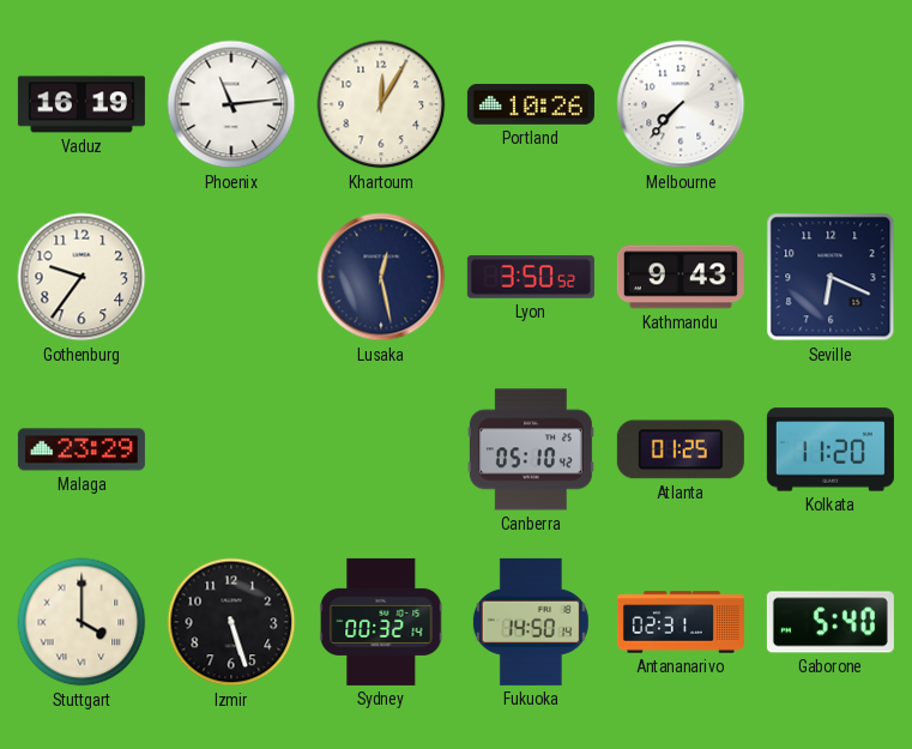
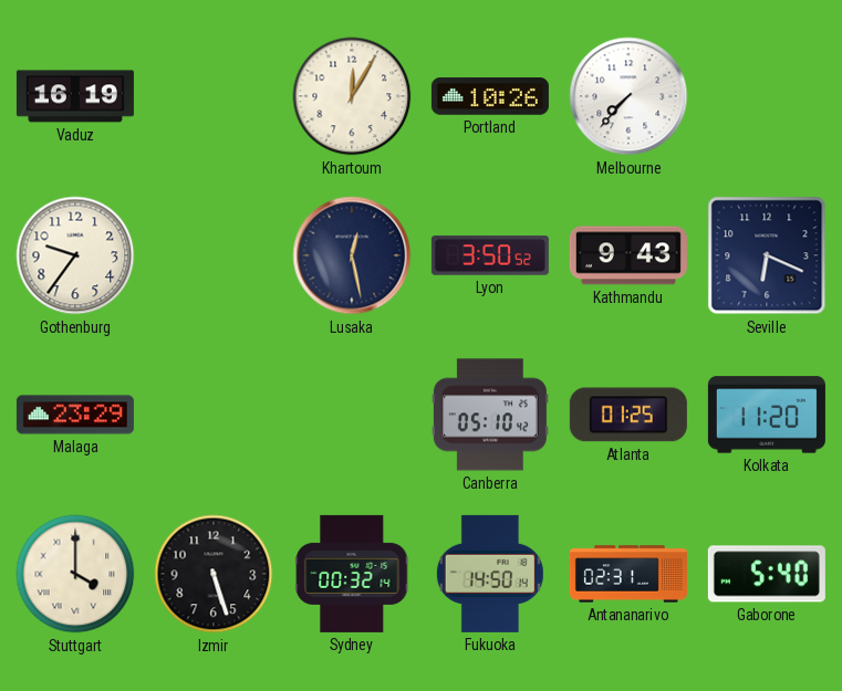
Phoenix: 11:14 -> none (231, 104)
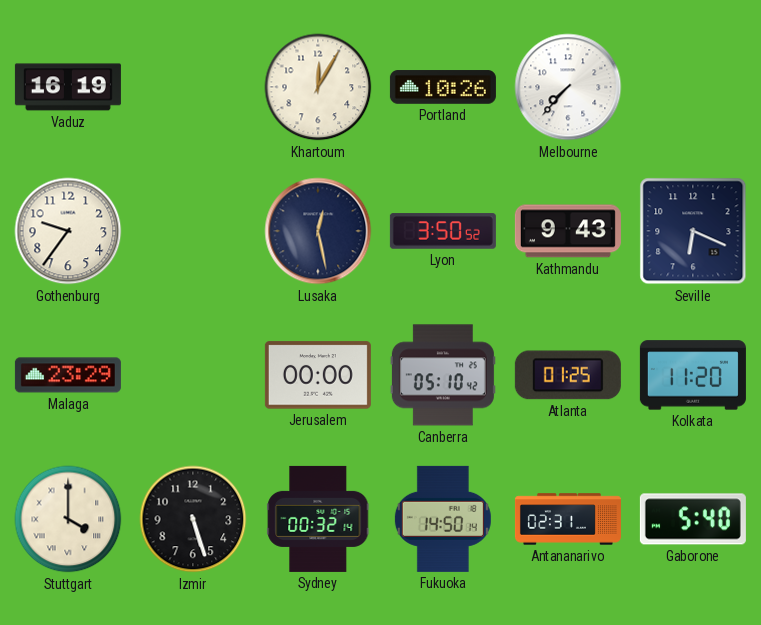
Jerusalem: none -> 00:00 (318, 375)
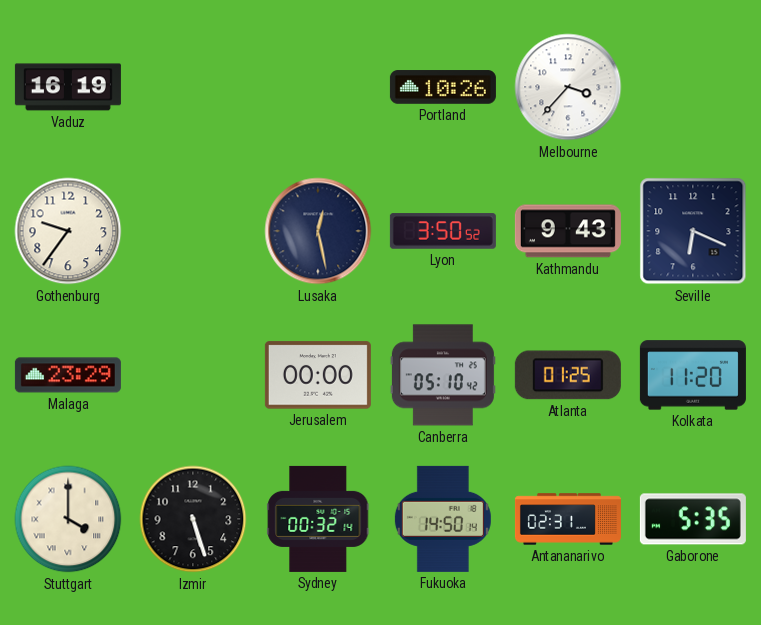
Khartoum: 12:05 -> none (318, 87)
Melbourne: 7:37 -> 3:37 (568, 87)
Gaborone: 5:40 -> 5:35 (693, 519)
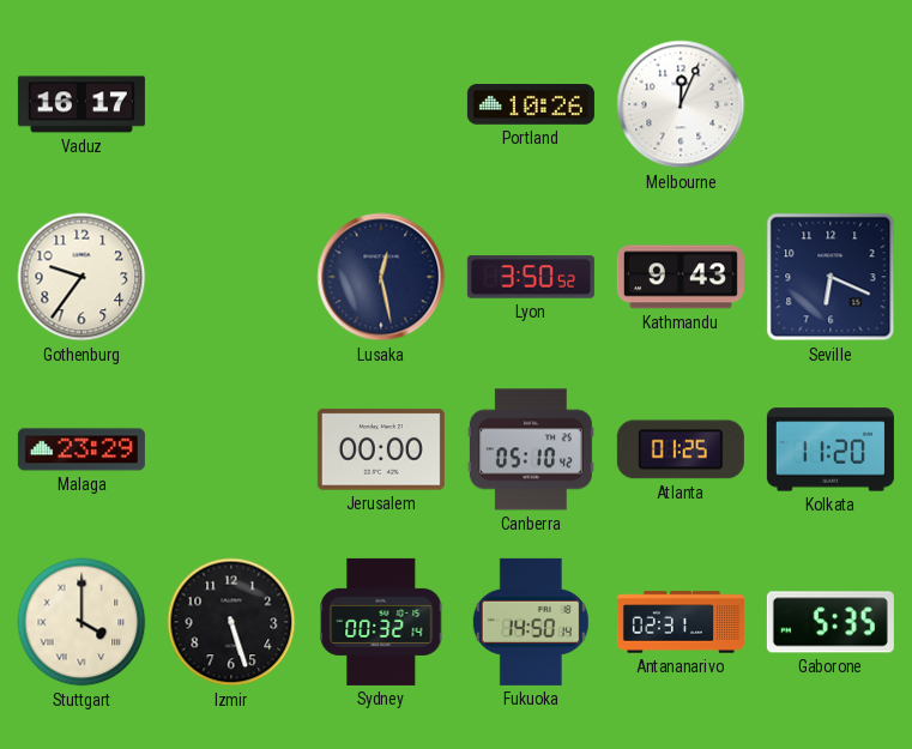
Vaduz: 16:19 -> 16:17 (81, 104)
Melbourne: 3:37 -> 12:04 (681, 104)
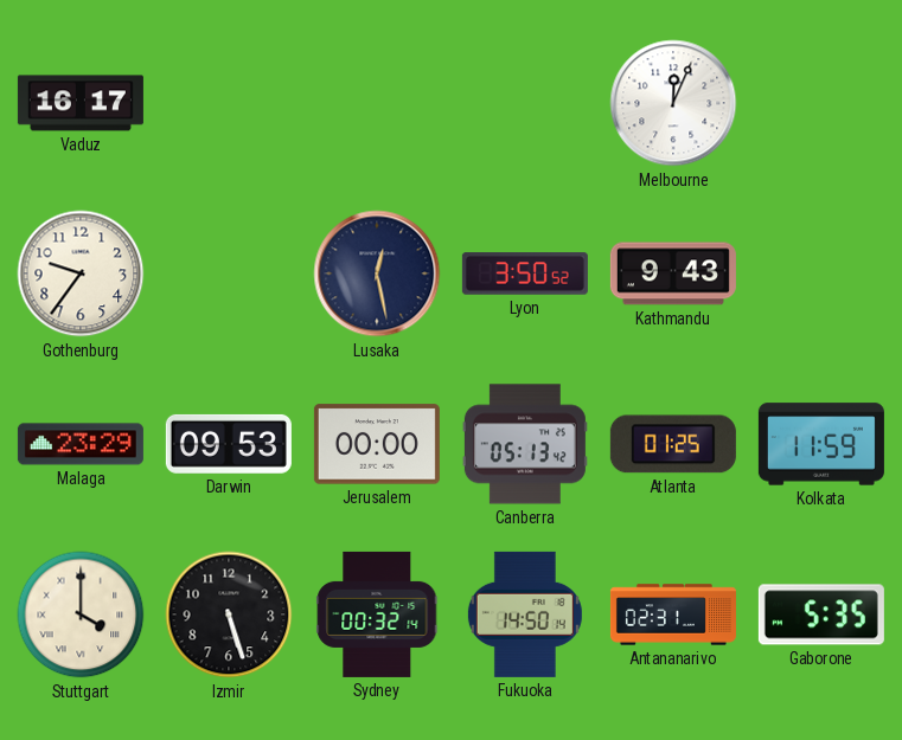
Portland: 10:26 -> none (531, 104)
Seville: 6:19 -> none (831, 277)
Darwin: none -> 09:53 (229, 444)
Canberra: 05:10 -> 05:13 (525, 444)
Kolkata: 11:20 -> 11:59 (821, 444)
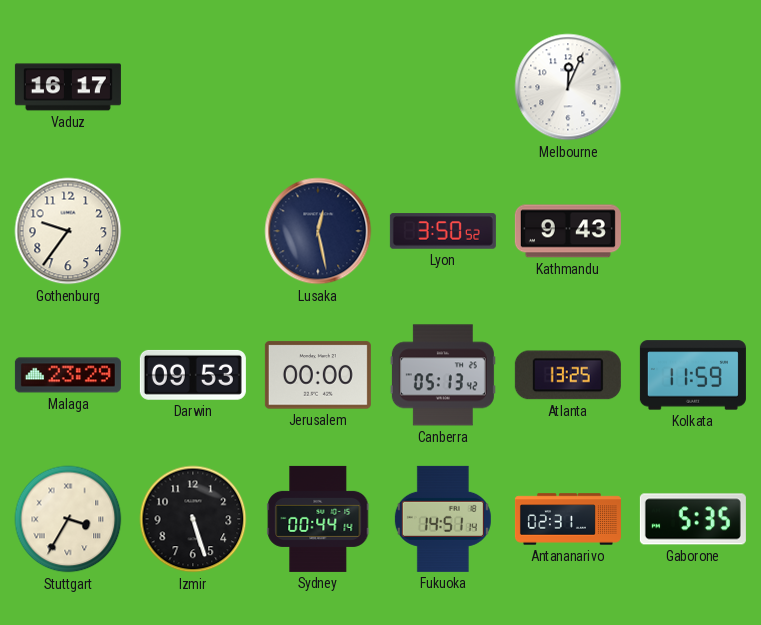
Atlanta: 01:25 -> 13:25 (568, 375)
Stuttgart: 4:00 -> 3:35 (68, 519)
Sydney: 00:32 -> 00:44 (318, 519)
Fukuoka: 14:50 -> 14:51 (443, 519)
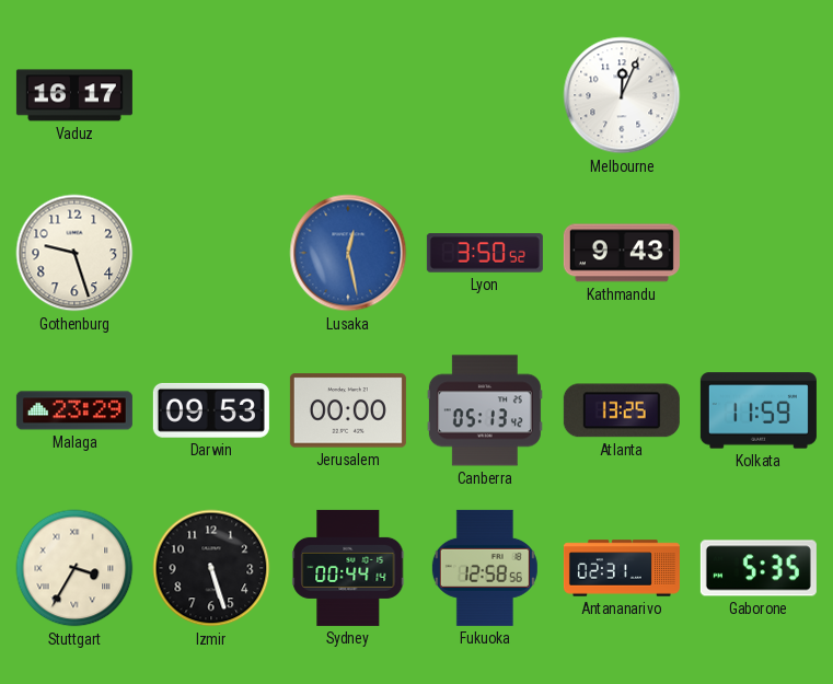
Gothenburg: 9:36 -> 9:27 (74, 253)
Lusaka dial: navy -> blue (348, 253)
Fukuoka: 14:51 -> 12:58 (485, 568)
